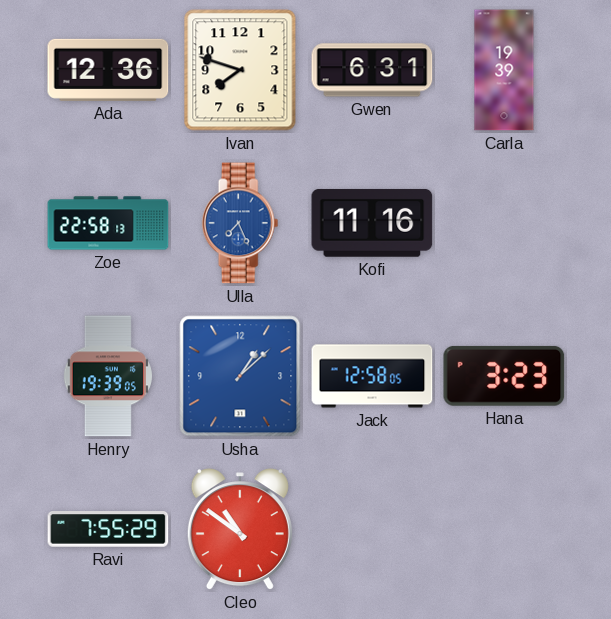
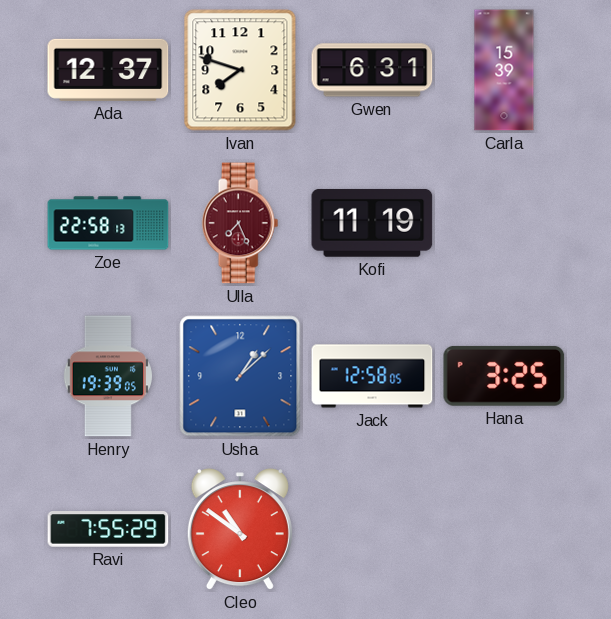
Ada: 12:36 -> 12:37 (108, 70)
Carla: 19:39 -> 15:39 (504, 70)
Ulla dial: blue -> burgundy (240, 223)
Kofi: 11:16 -> 11:19 (372, 223)
Hana: 3:23 -> 3:25 (504, 376)
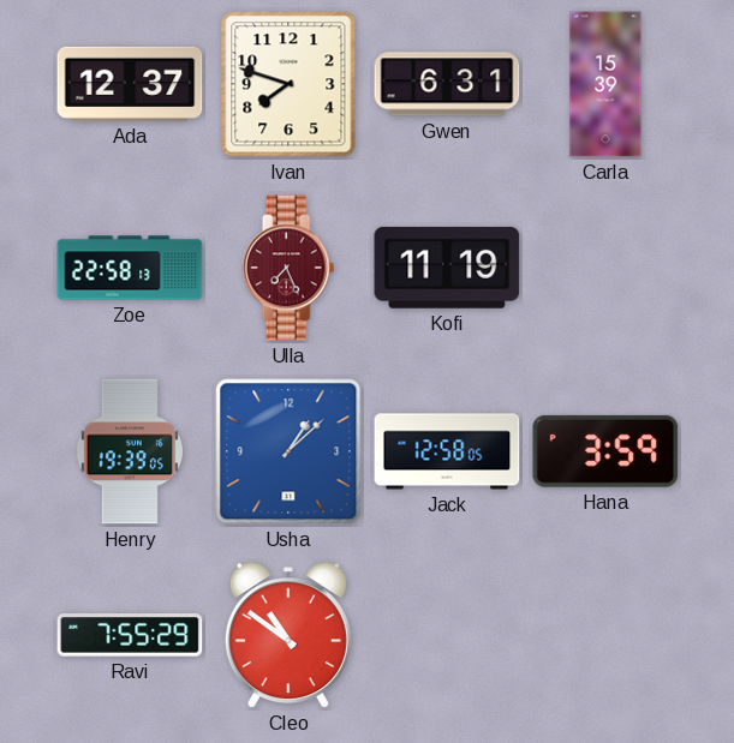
Hana: 3:25 -> 3:59 (605, 451)
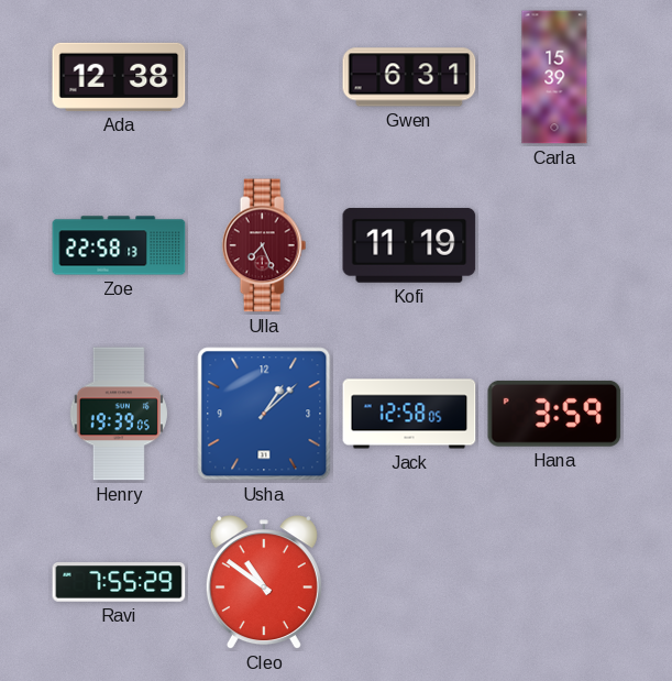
Ada: 12:37 -> 12:38 (119, 77)
Ivan: 7:48 -> none (288, 84)
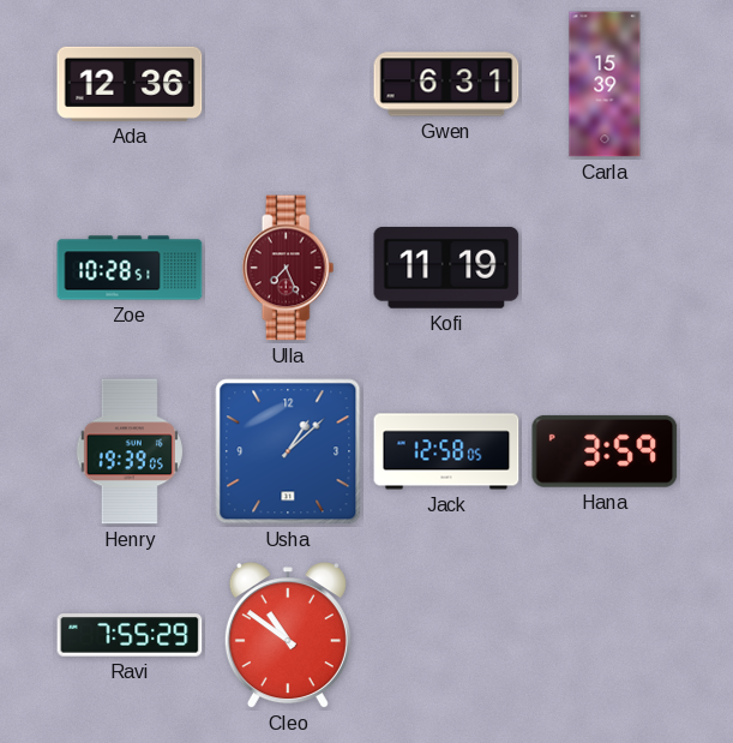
Ada: 12:38 -> 12:36 (130, 84)
Zoe: 22:58 -> 10:28 (130, 268)
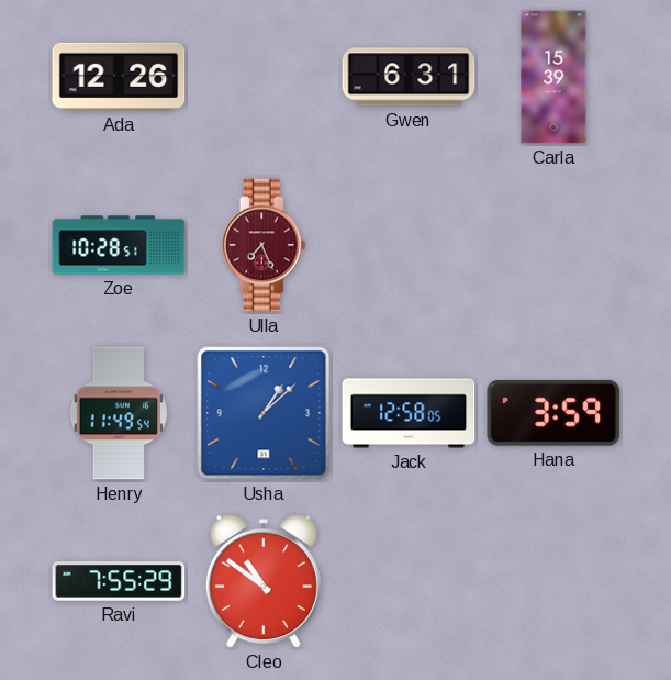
Ada: 12:36 -> 12:26 (119, 77)
Kofi: 11:19 -> none (446, 268)
Henry: 19:39 -> 11:49 (119, 413)
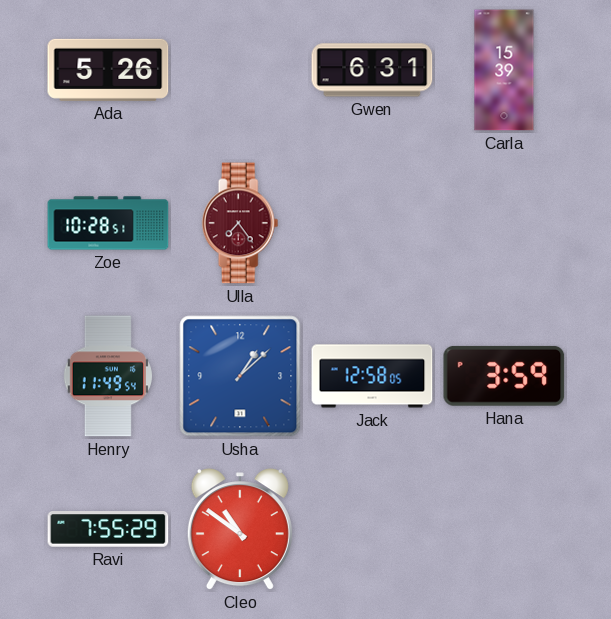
Ada: 12:26 -> 5:26 (108, 70)
Ulla: 7:26 -> 7:24 (240, 223)
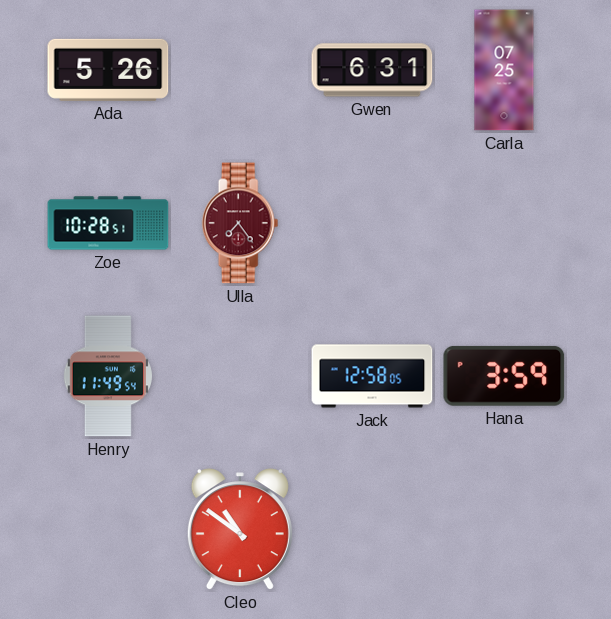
Carla: 15:39 -> 07:25 (504, 70)
Usha: 1:08 -> none (240, 376)
Ravi: 7:55 -> none (108, 529)
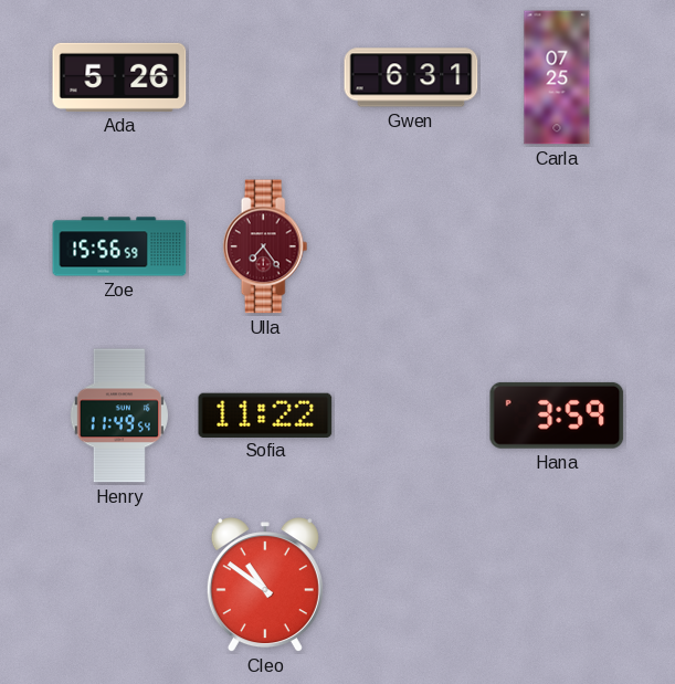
Zoe: 10:28 -> 15:56 (119, 246)
Sofia: none -> 11:22 (265, 414)
Jack: 12:58 -> none (372, 376)
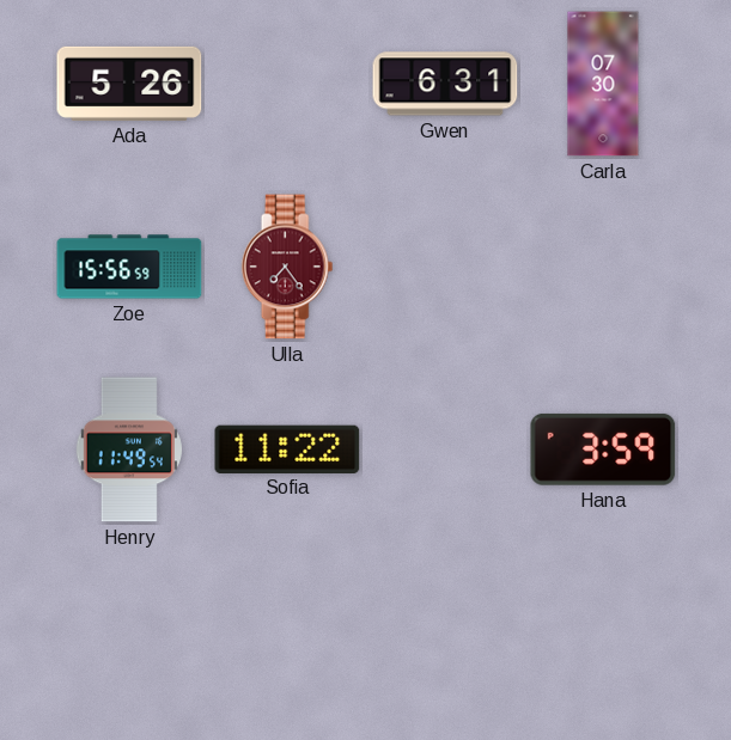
Carla: 07:25 -> 07:30 (603, 84)
Cleo: 10:51 -> none (265, 586)
